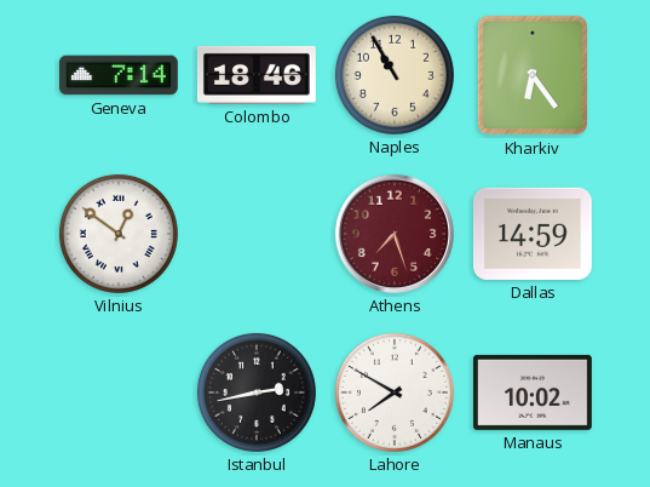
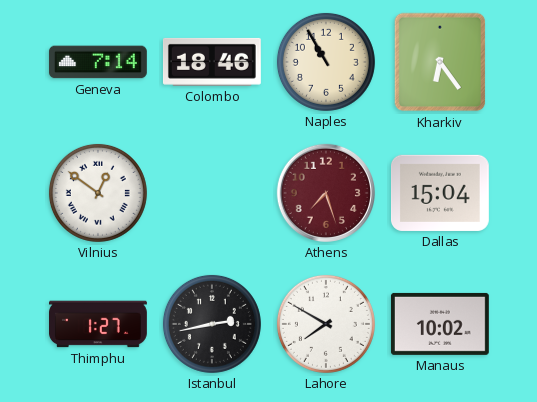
Dallas: 14:59 -> 15:04 (440, 193)
Thimphu: none -> 1:27 (99, 324)
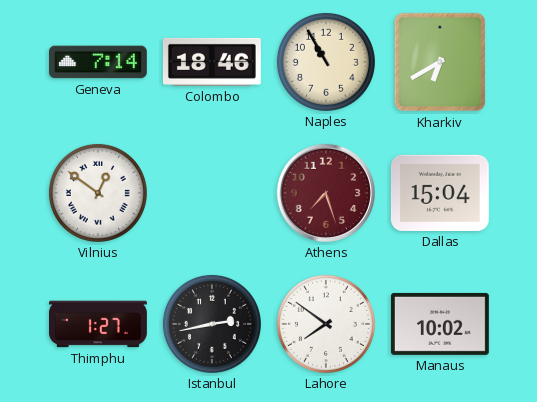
Kharkiv: 6:24 -> 6:40 (440, 62)
Lahore: 7:50 -> 7:51 (326, 324)
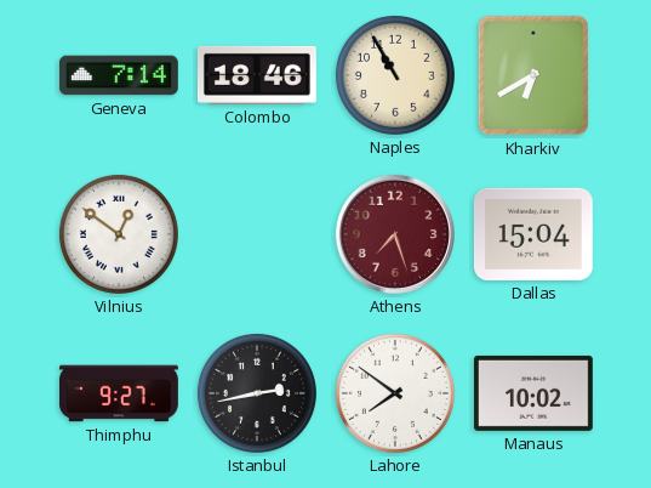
Thimphu: 1:27 -> 9:27 (120, 393)
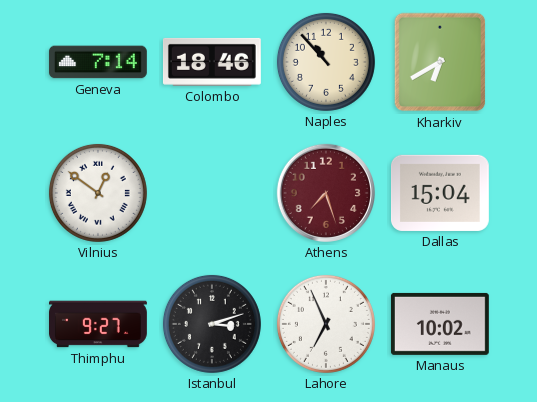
Naples: 10:55 -> 10:53 (326, 62)
Istanbul: 2:43 -> 3:12 (212, 324)
Lahore: 7:51 -> 6:56 (326, 324)
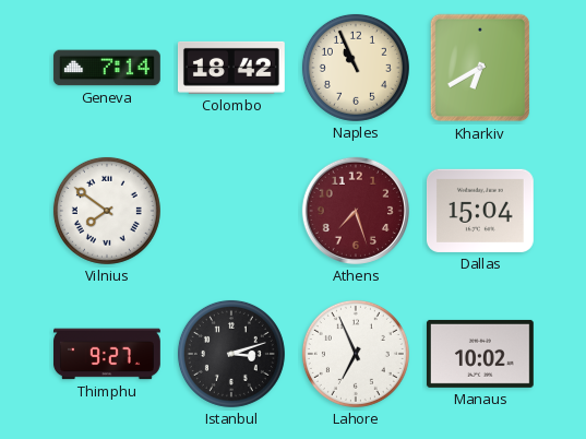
Colombo: 18:46 -> 18:42 (231, 68)
Naples: 10:53 -> 10:56 (356, 68)
Vilnius: 12:51 -> 7:51 (107, 211)
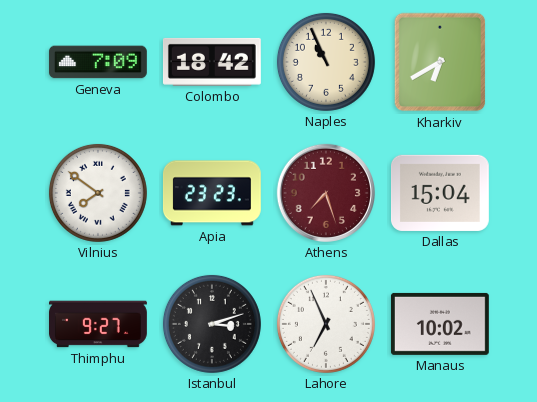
Geneva: 7:14 -> 7:09 (98, 62)
Apia: none -> 23:23 (212, 193)
